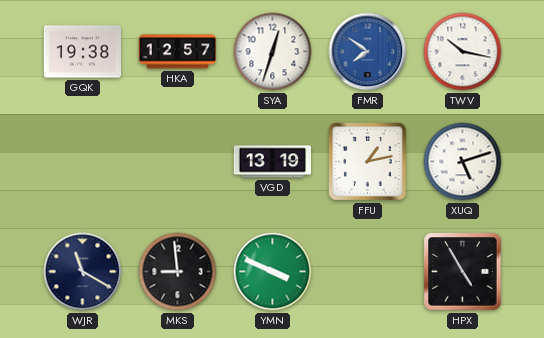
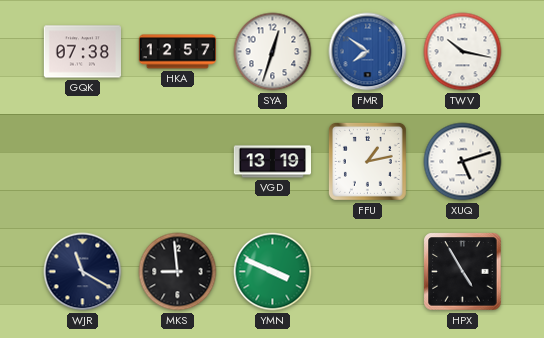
GQK: 19:38 -> 07:38 (82, 52)
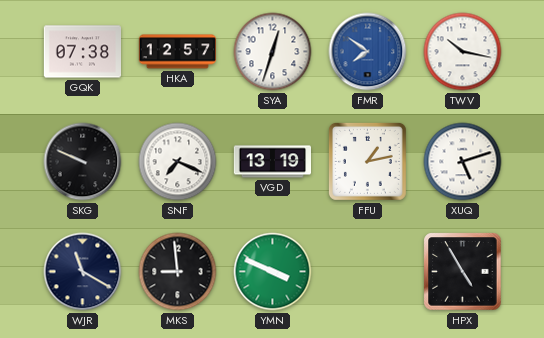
SKG: none -> 9:49 (83, 162)
SNF: none -> 7:19 (178, 162)
